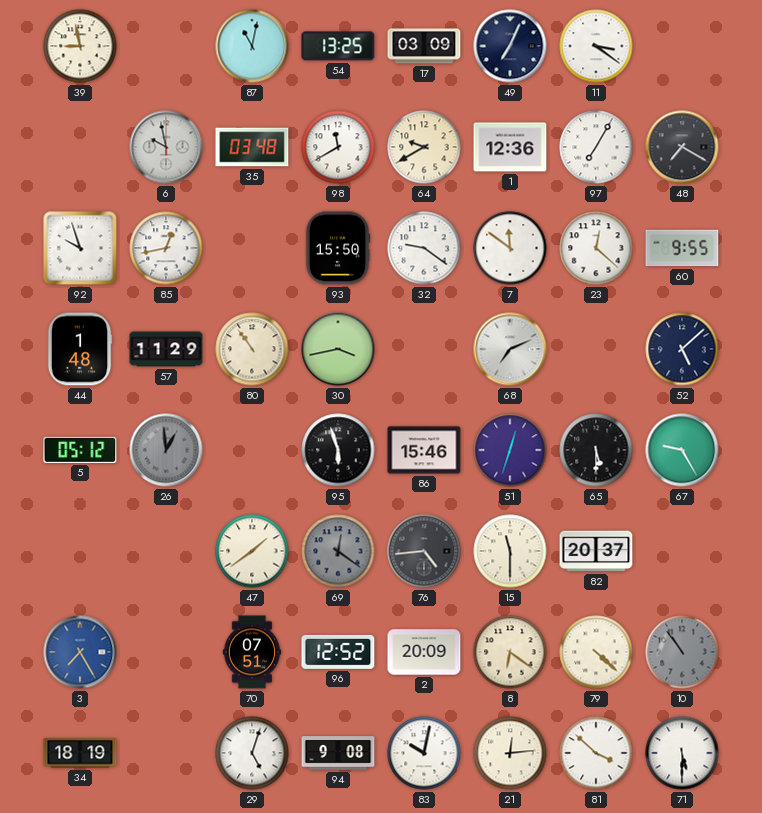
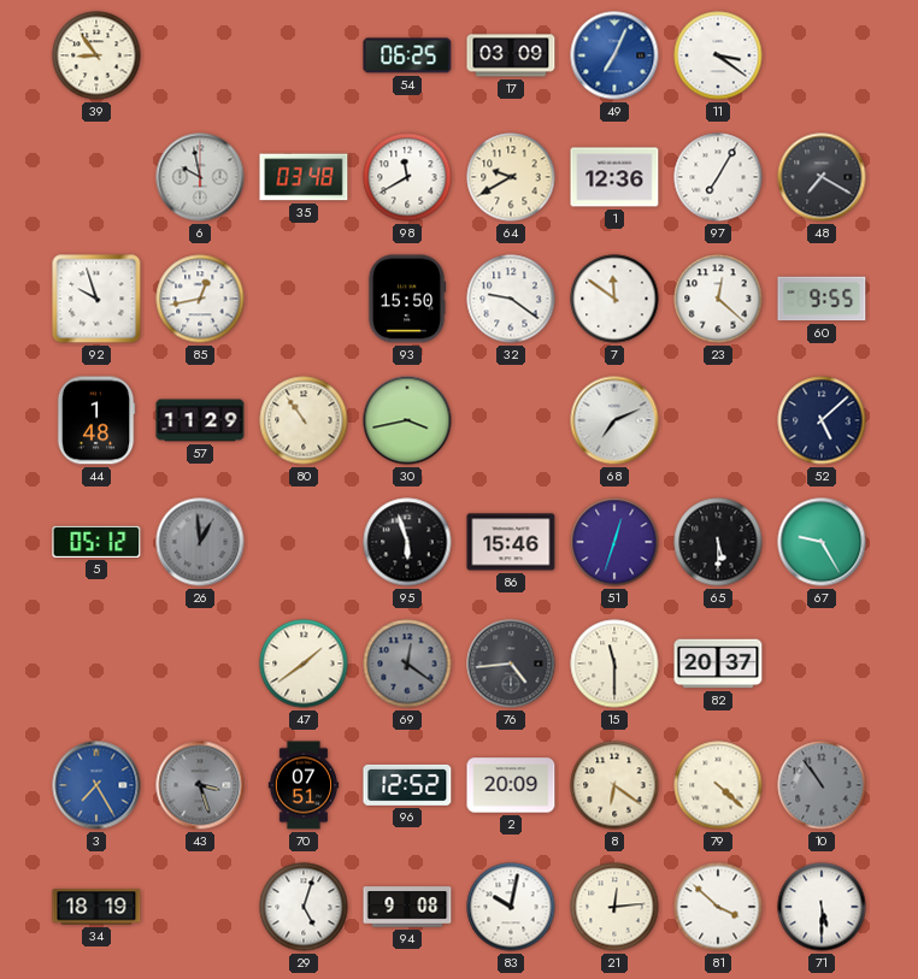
39: 8:58 -> 8:54 (96, 55)
87: 11:02 -> none (252, 46)
54: 13:25 -> 06:25 (407, 55)
49 dial: navy -> blue (614, 55)
43: none -> 3:27 (200, 785)
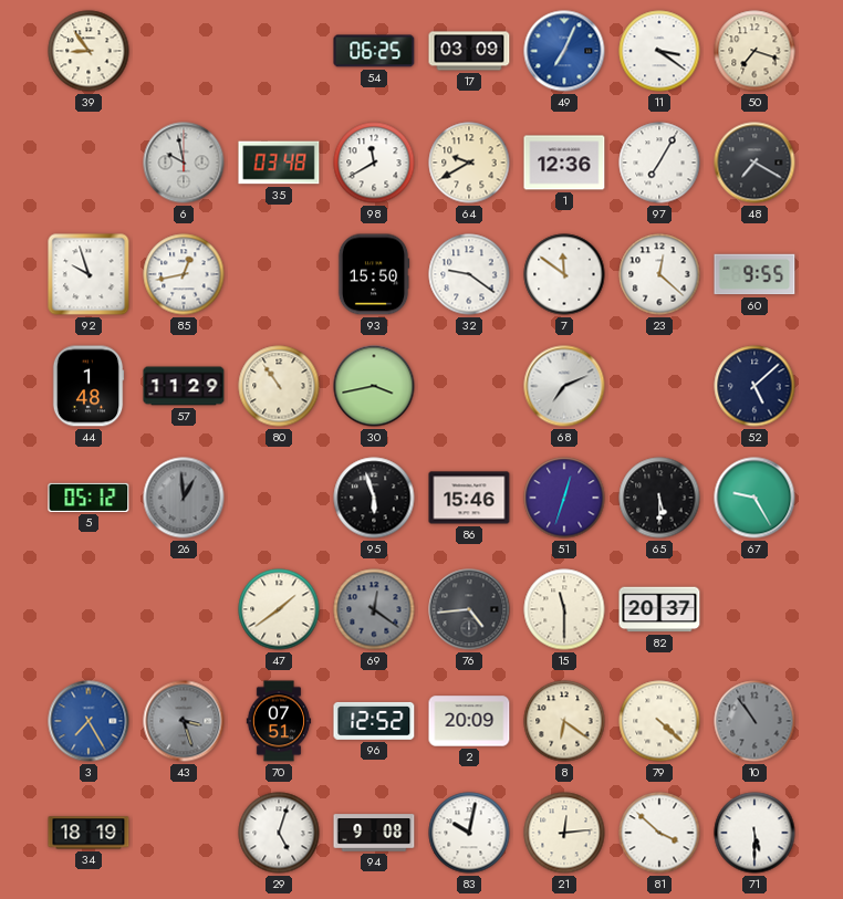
50: none -> 7:18 (754, 51)
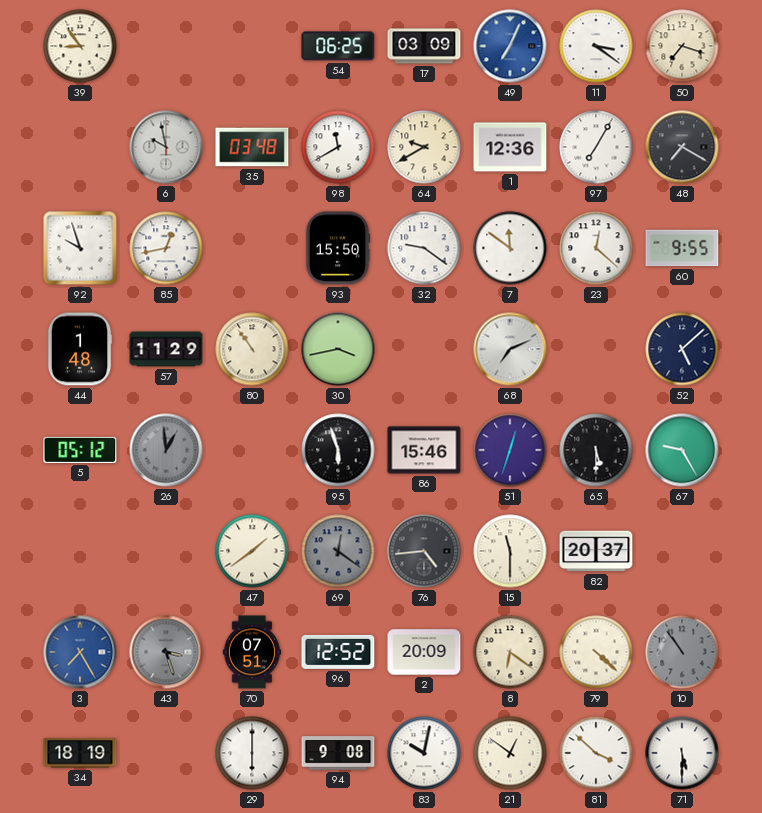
29: 5:03 -> 6:00 (252, 753)
21: 12:14 -> 12:51 (510, 753)
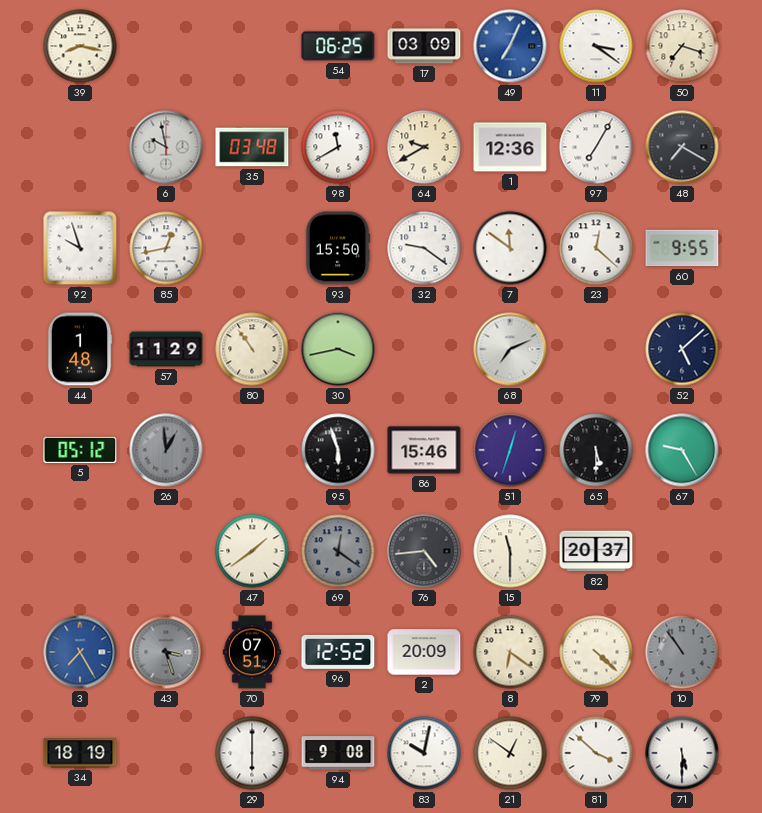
39: 8:54 -> 8:17 (80, 46)
